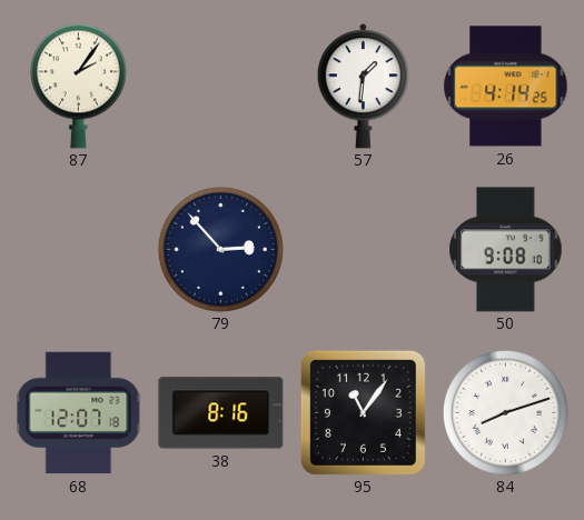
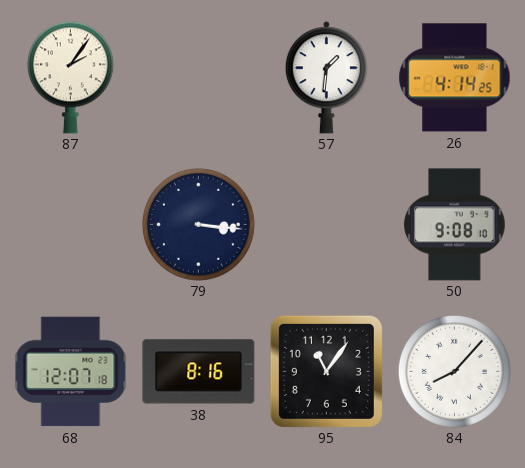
79: 2:53 -> 3:16 (198, 224)
84: 8:12 -> 8:07 (454, 371)
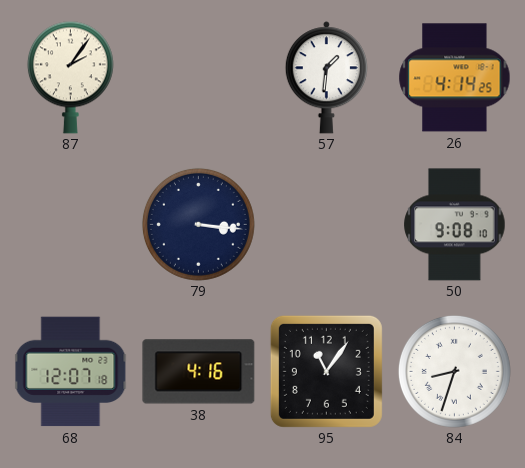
38: 8:16 -> 4:16 (199, 372)
84: 8:07 -> 8:33 (454, 371)
